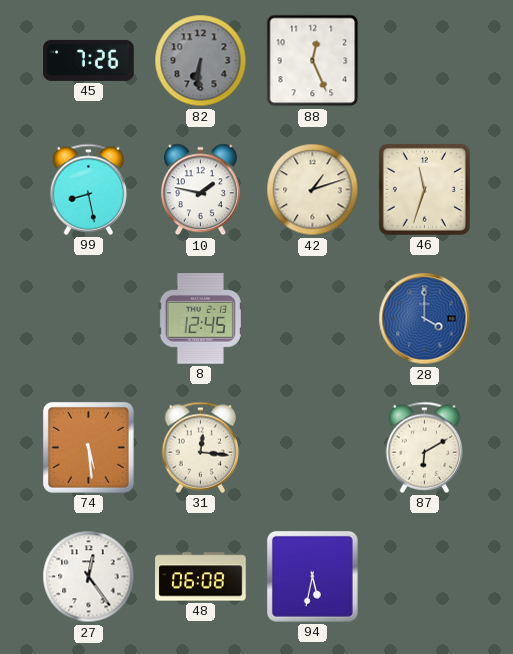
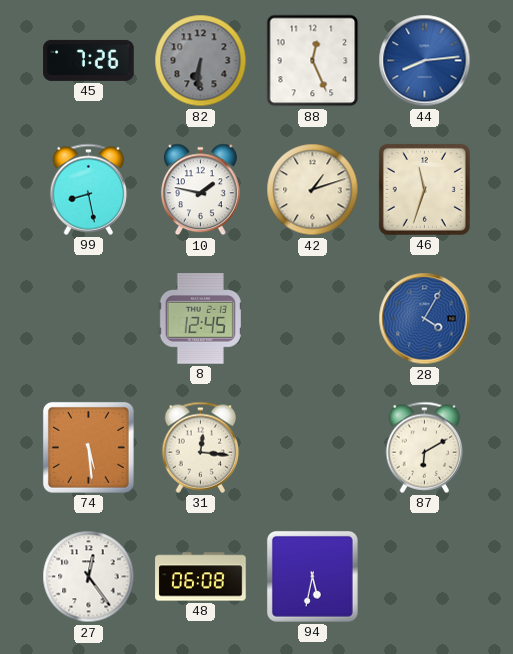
44: none -> 8:14 (425, 61)
28: 4:00 -> 4:05 (425, 319)
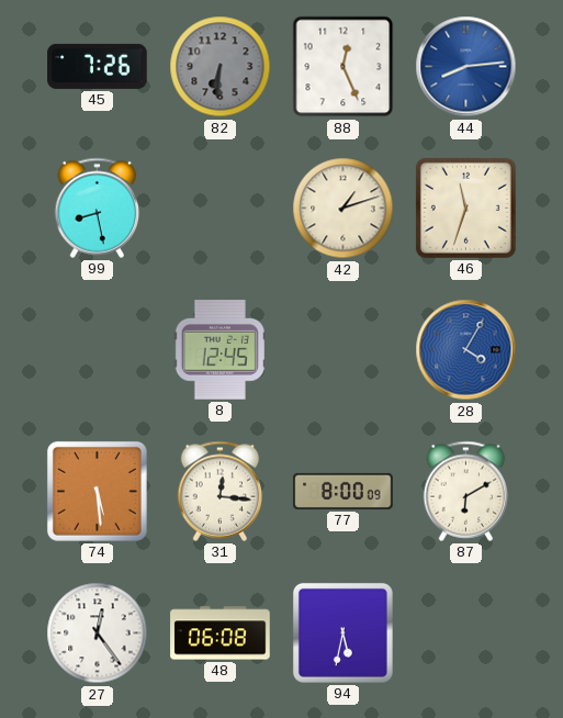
10: 1:47 -> none (200, 190)
77: none -> 8:00 (344, 491)
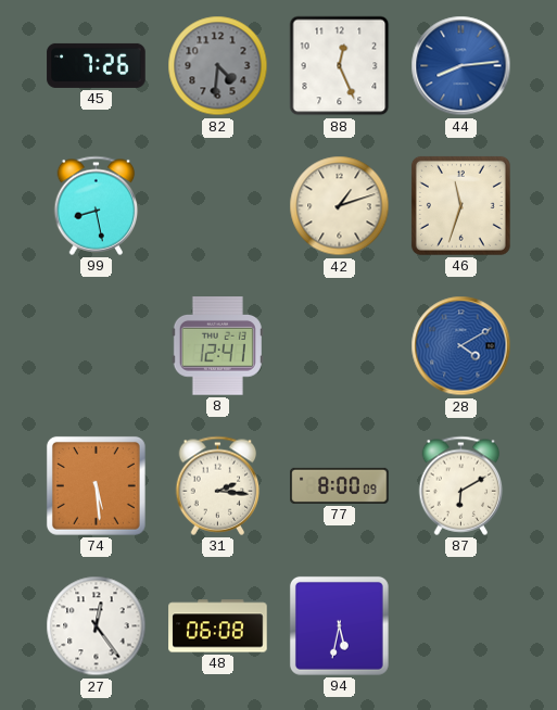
82: 6:31 -> 4:31 (218, 66)
8: 12:45 -> 12:41 (217, 346)
28: 4:05 -> 4:10 (461, 346)
31: 12:16 -> 2:16 (218, 485)
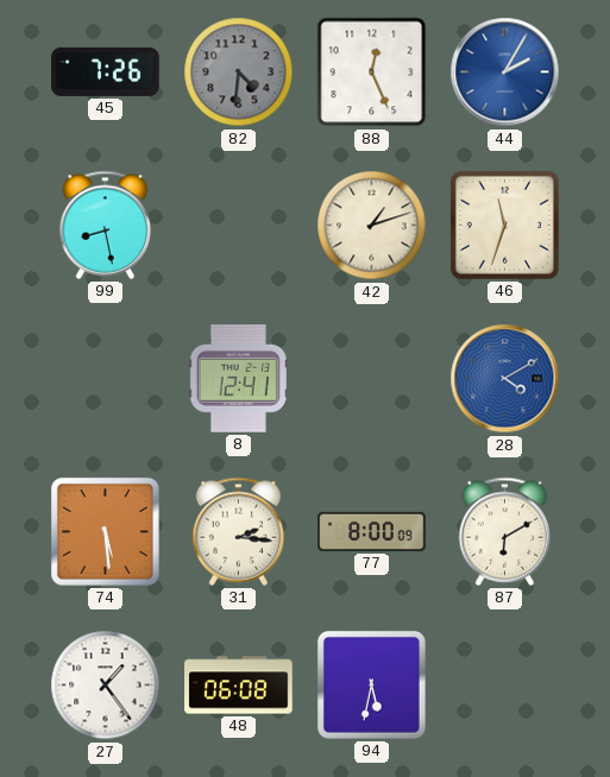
44: 8:14 -> 2:05 (505, 72)
27: 12:24 -> 1:24 (106, 686)
